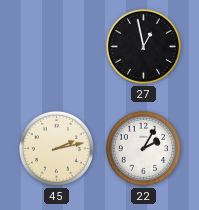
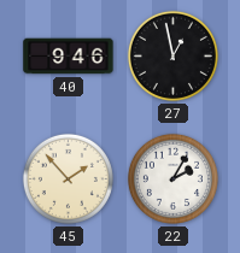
40: none -> 9:46 (69, 57)
45: 2:13 -> 1:53 (68, 178)
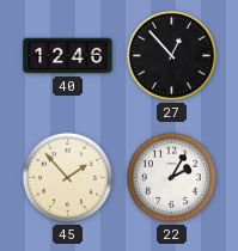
40: 9:46 -> 12:46 (68, 56)
27: 12:58 -> 12:53 (171, 55)
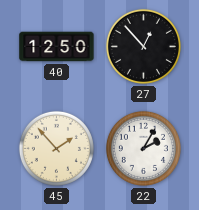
40: 12:46 -> 12:50 (57, 47)
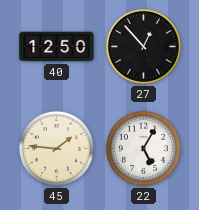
45: 1:53 -> 1:46 (56, 148)
22: 2:05 -> 5:05 (143, 148)
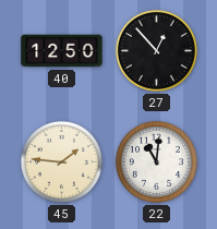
22: 5:05 -> 11:01 (156, 161)
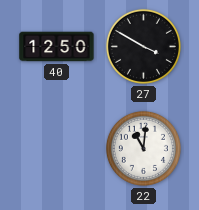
27: 12:53 -> 3:50 (143, 46)
45: 1:46 -> none (61, 161)
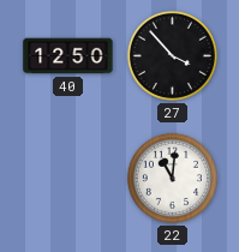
27: 3:50 -> 3:53 (172, 55)
